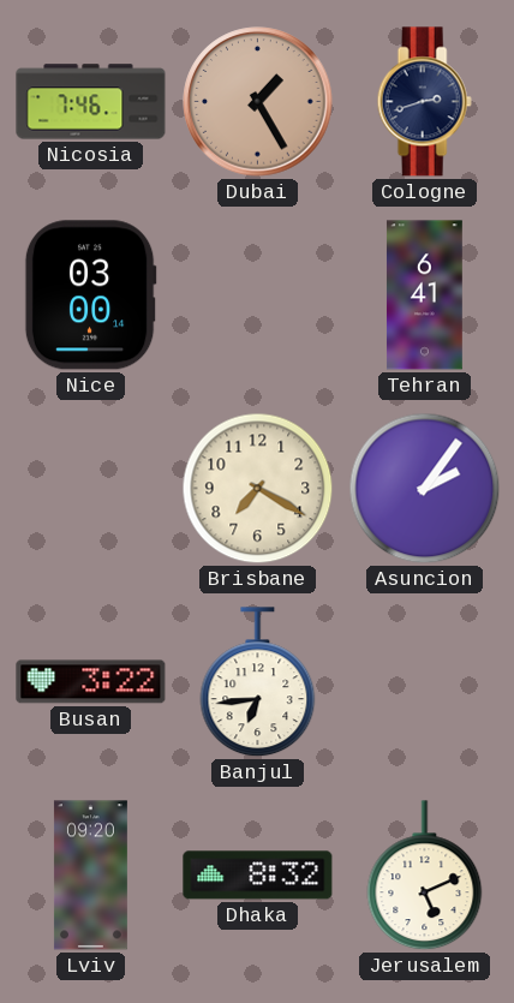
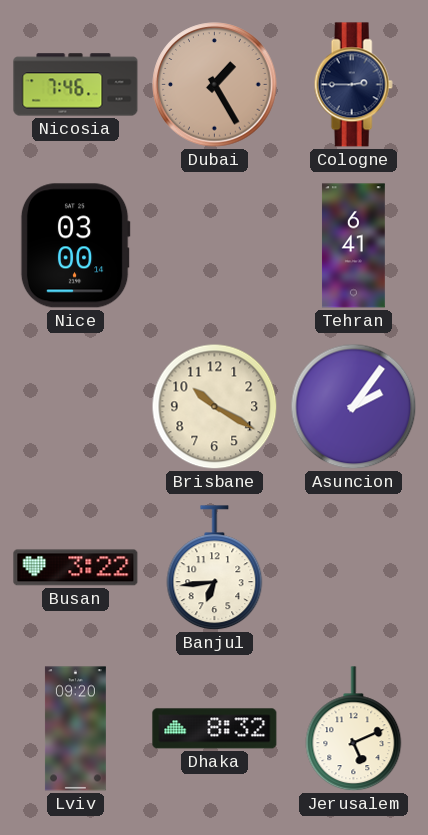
Cologne: 2:42 -> 2:45 (353, 85)
Brisbane: 7:20 -> 10:20 (215, 407)
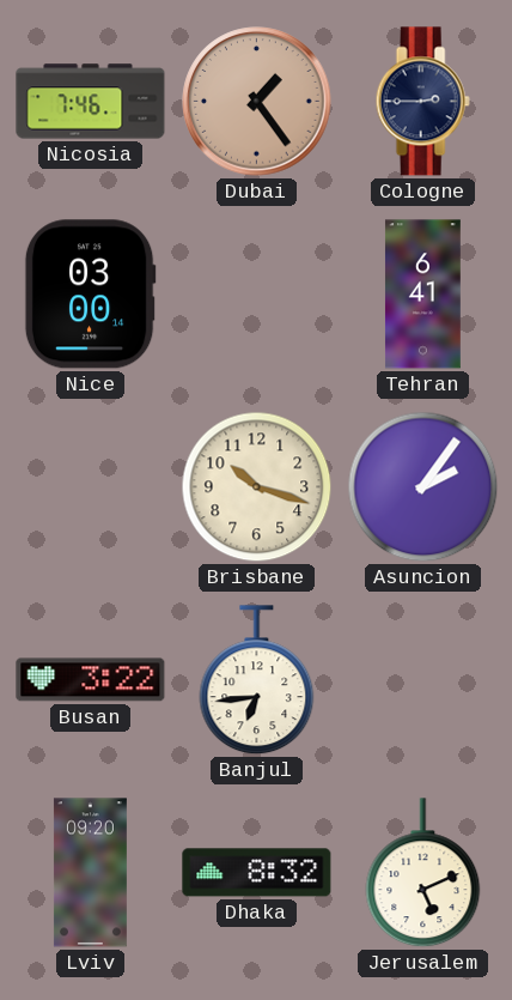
Dubai: 1:25 -> 1:24 (257, 102)
Brisbane: 10:20 -> 10:18 (257, 487)
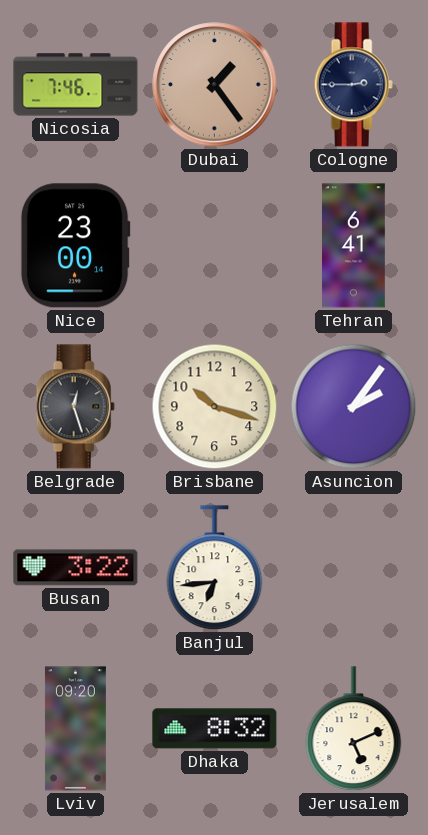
Nice: 03:00 -> 23:00 (75, 246)
Belgrade: none -> 12:27 (75, 407)
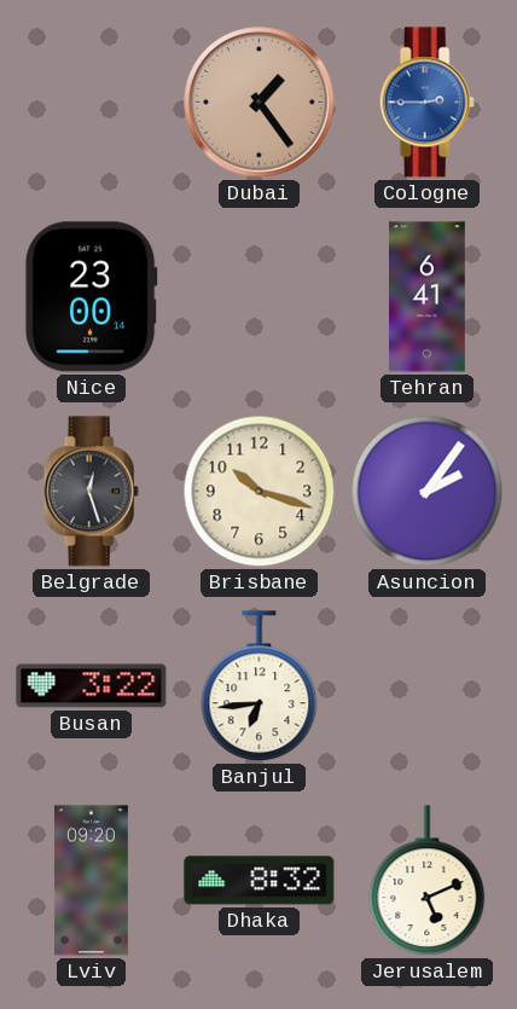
Nicosia: 7:46 -> none (76, 85)
Cologne dial: navy -> blue (426, 103)
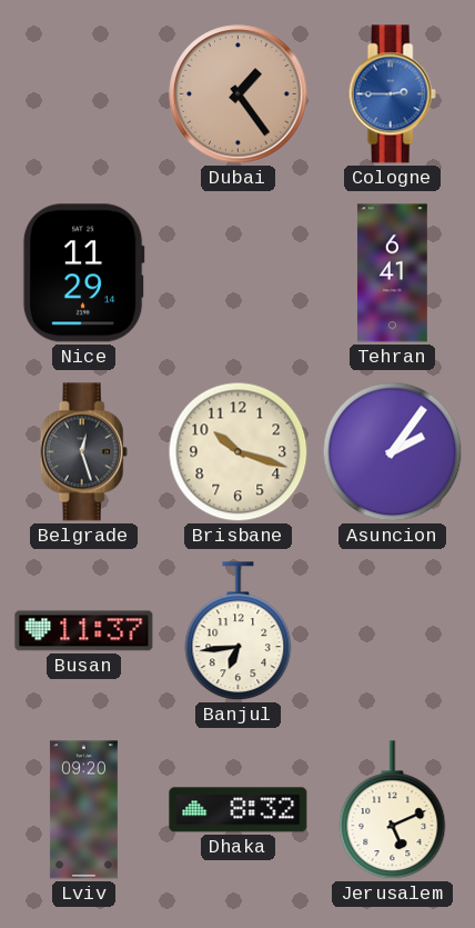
Nice: 23:00 -> 11:29 (83, 273)
Busan: 3:22 -> 11:37 (84, 631)
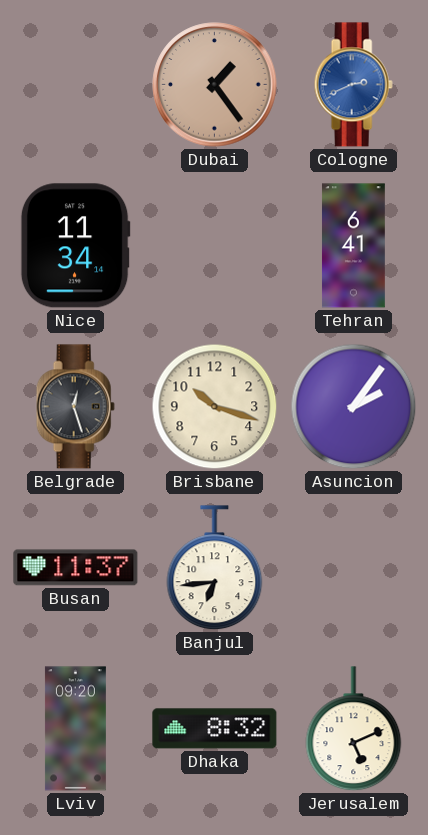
Cologne: 2:45 -> 2:41 (353, 85)
Nice: 11:29 -> 11:34 (75, 246)
